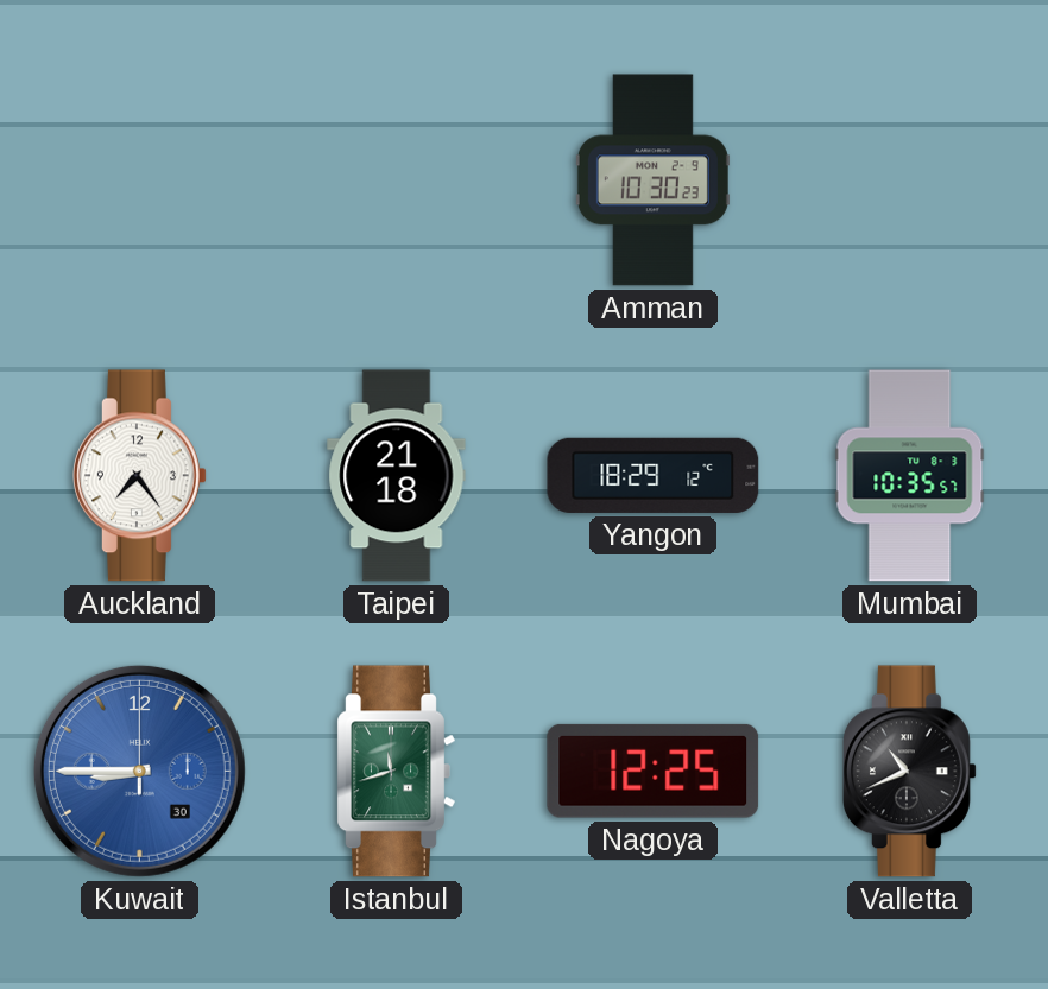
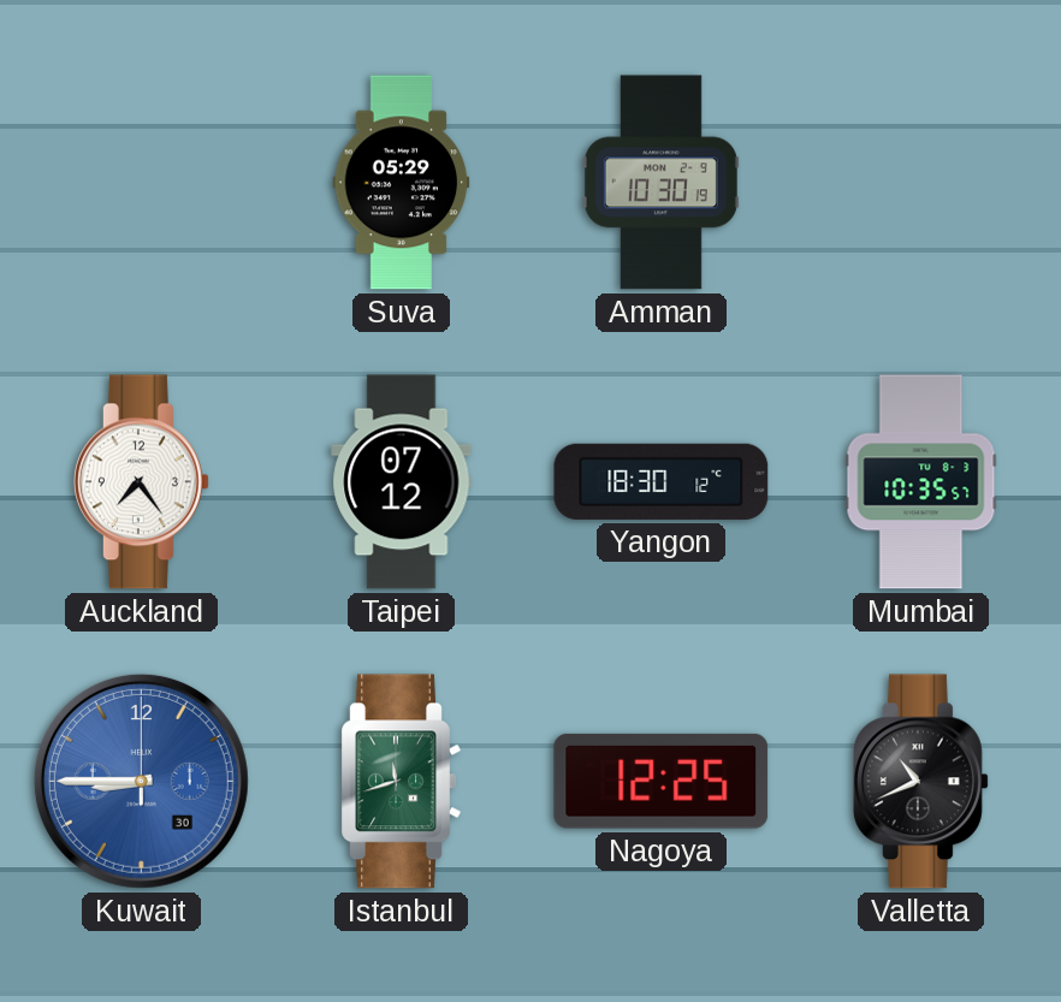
Suva: none -> 05:29 (402, 183)
Amman: 10:30:23 -> 10:30:19 (660, 183)
Taipei: 21:18 -> 07:12 (402, 482)
Yangon: 18:29 -> 18:30 (662, 481)
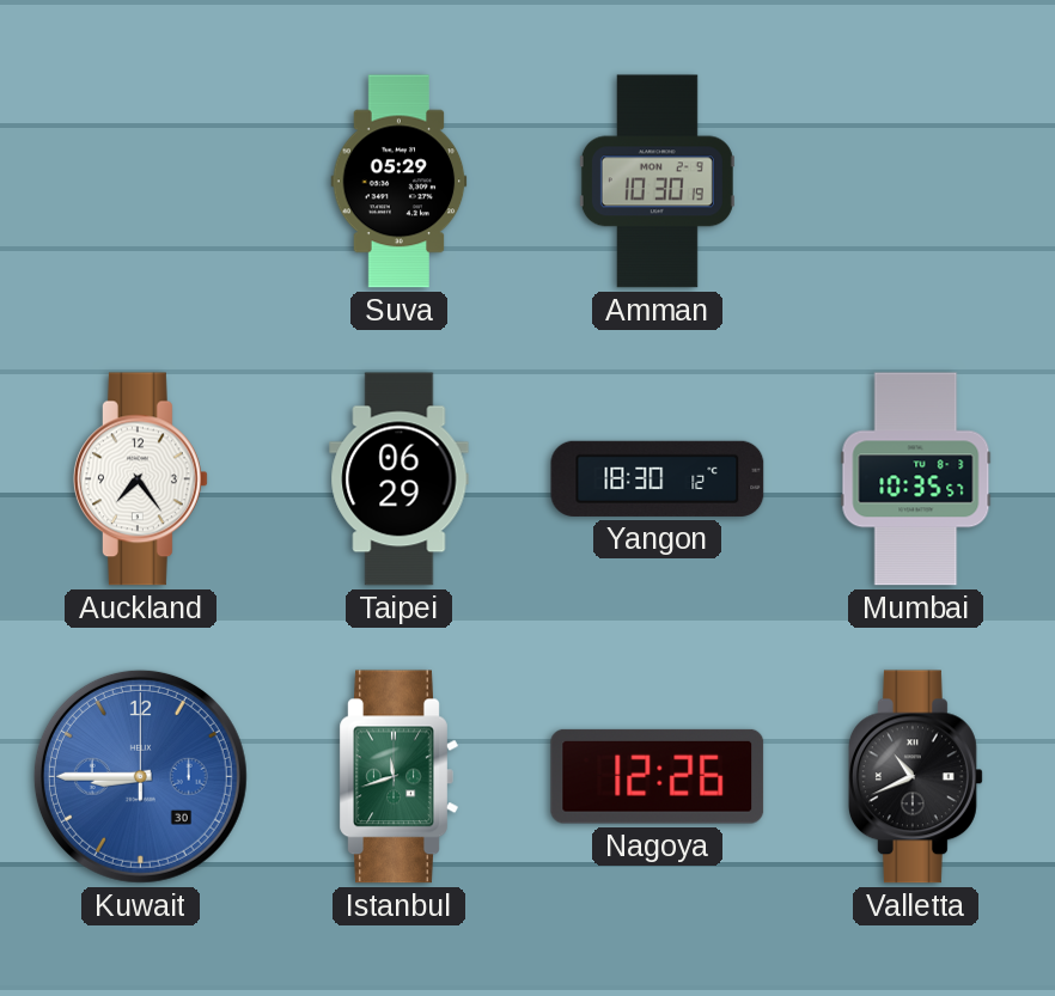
Taipei: 07:12 -> 06:29 (400, 479)
Nagoya: 12:25 -> 12:26 (658, 776)
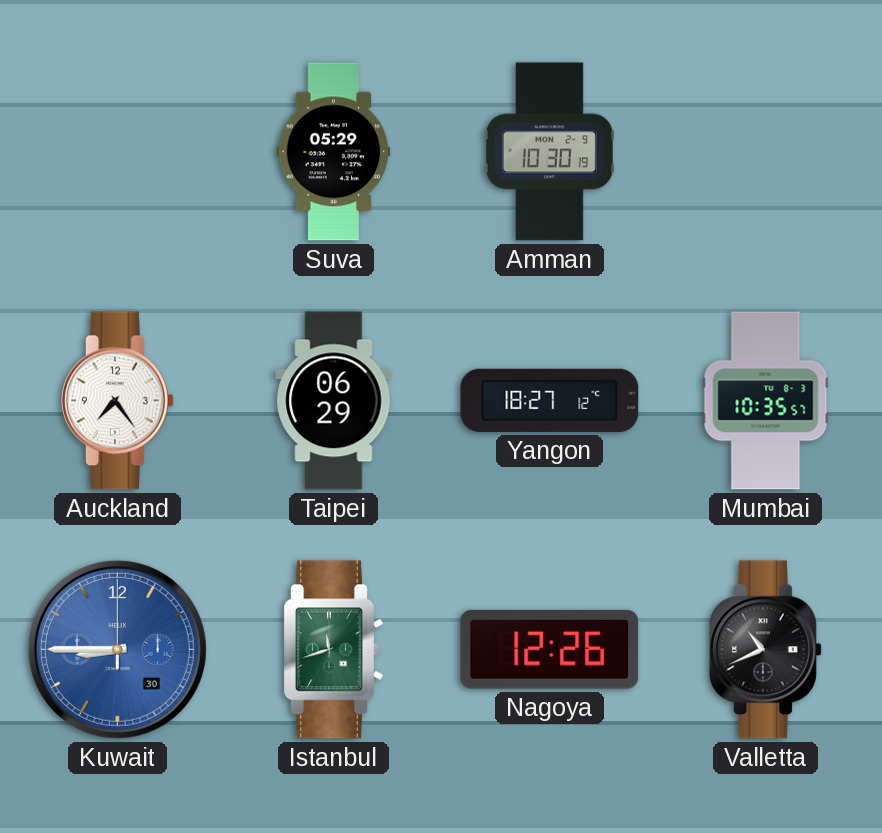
Yangon: 18:30 -> 18:27 (550, 400)
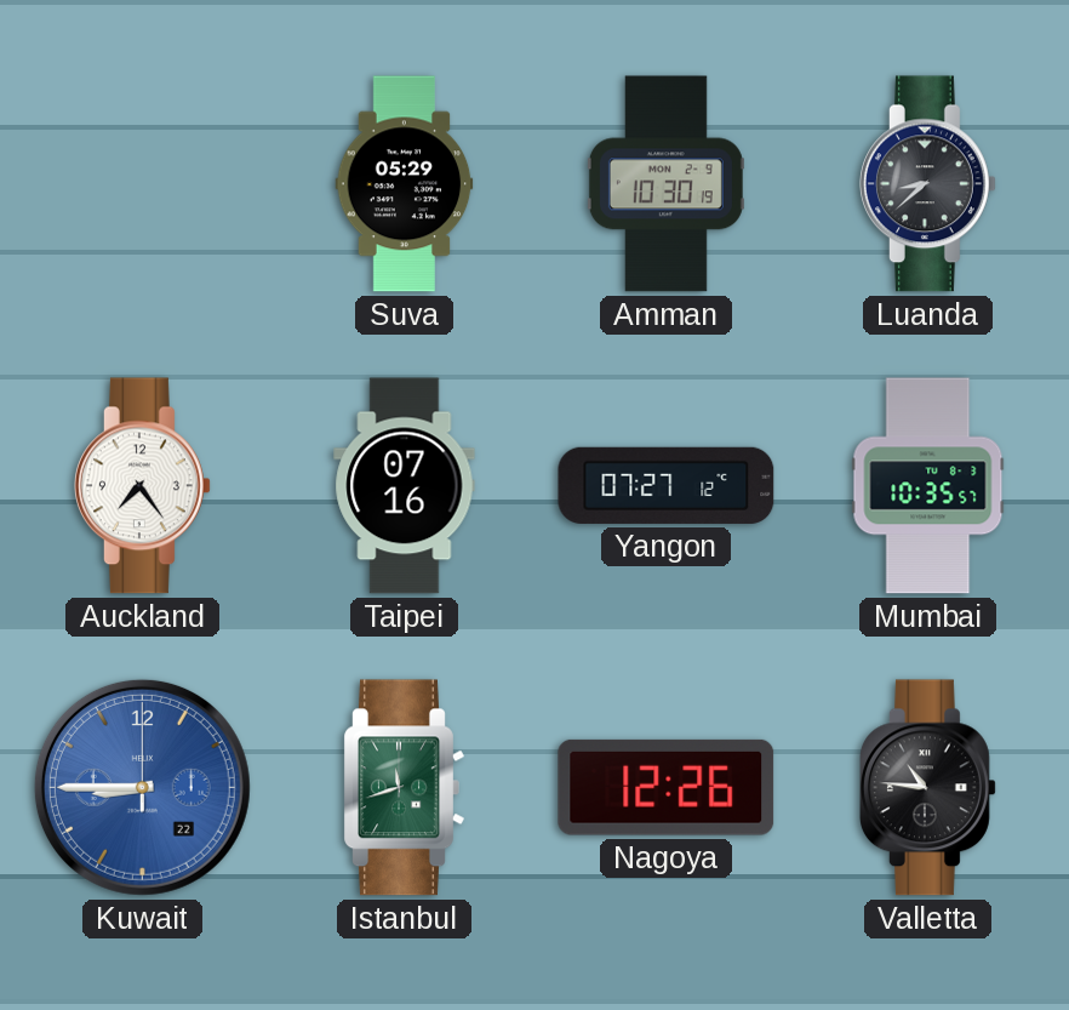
Luanda: none -> 8:38 (927, 184)
Taipei: 06:29 -> 07:16 (405, 486)
Yangon: 18:27 -> 07:27 (667, 485)
Kuwait date: 30 -> 22 (142, 787)
Valletta: 10:41 -> 10:46 (927, 788)
